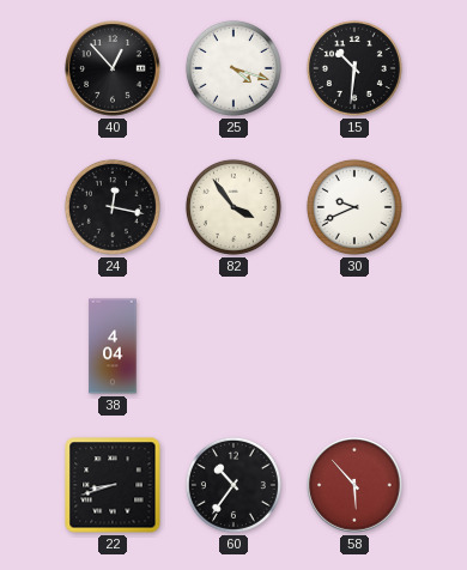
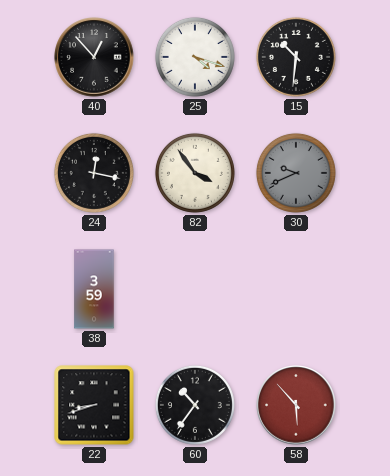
30 dial: white -> grey (296, 173)
38: 4:04 -> 3:59 (94, 289)
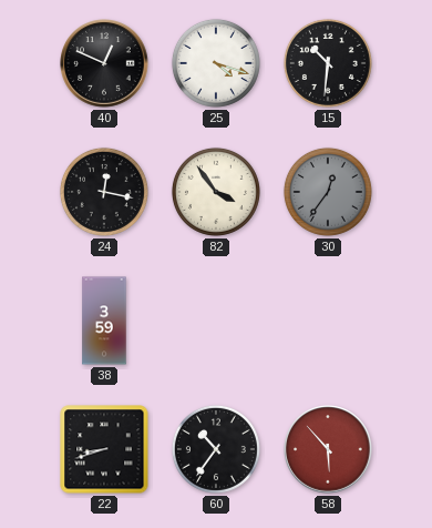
40: 12:53 -> 12:49 (104, 63)
30: 9:41 -> 12:36 (328, 192)
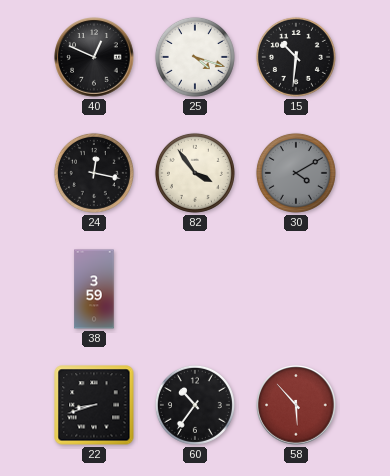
30: 12:36 -> 4:10 (296, 173)
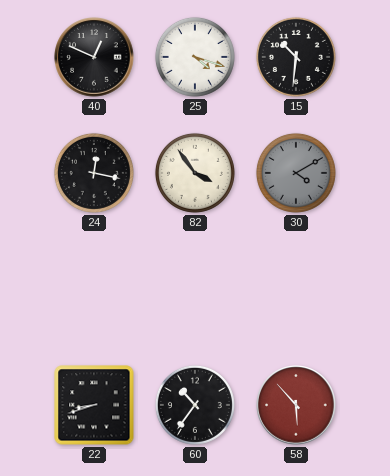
38: 3:59 -> none (94, 289)
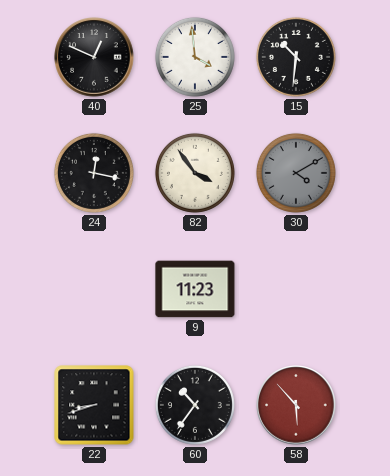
25: 4:18 -> 3:59 (195, 57)
9: none -> 11:23 (195, 289)
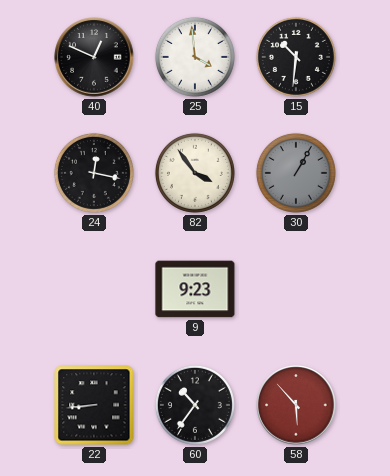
30: 4:10 -> 1:05 (296, 173)
9: 11:23 -> 9:23 (195, 289)
22: 8:42 -> 8:44 (94, 405)
